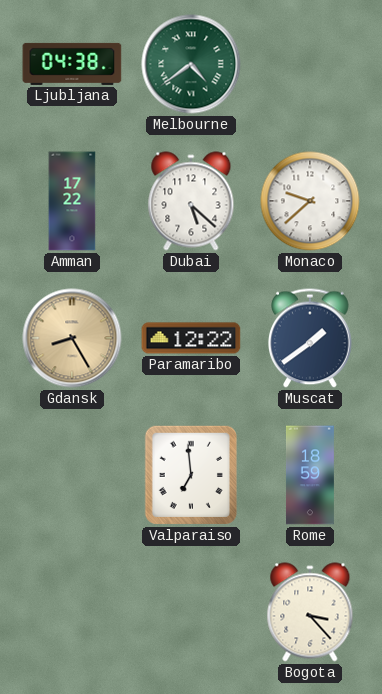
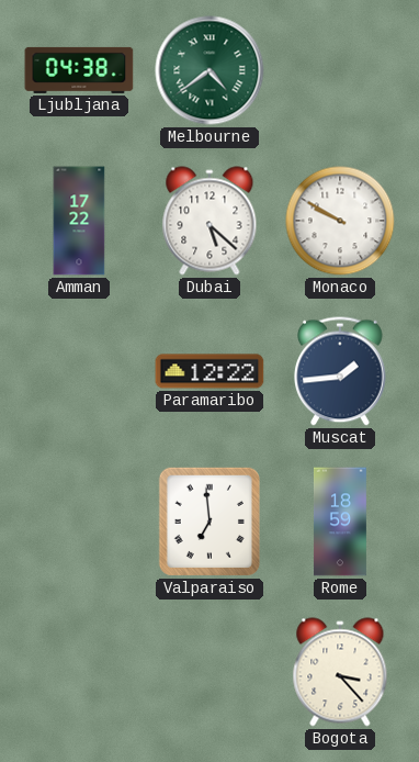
Monaco: 9:38 -> 9:50 (340, 221)
Gdansk: 8:25 -> none (72, 338)
Muscat: 1:39 -> 1:44 (341, 371)
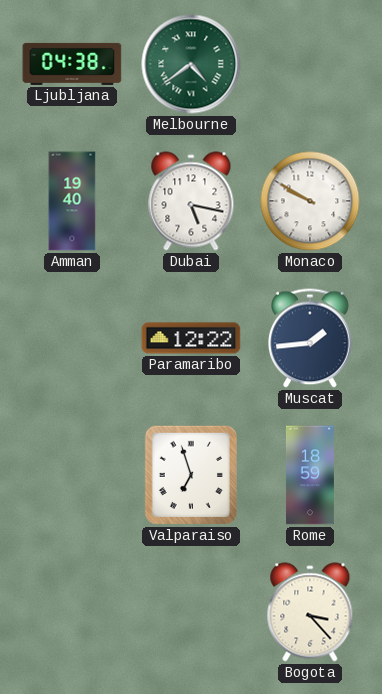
Amman: 17:22 -> 19:40 (72, 201)
Dubai: 5:22 -> 5:17 (191, 201)
Valparaiso: 6:59 -> 6:57 (191, 475)
